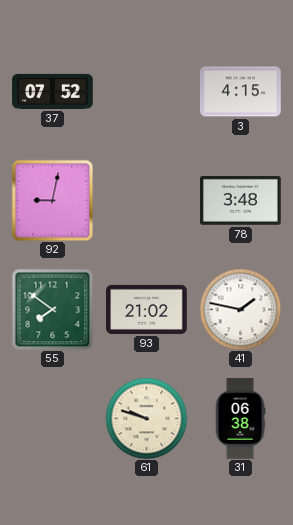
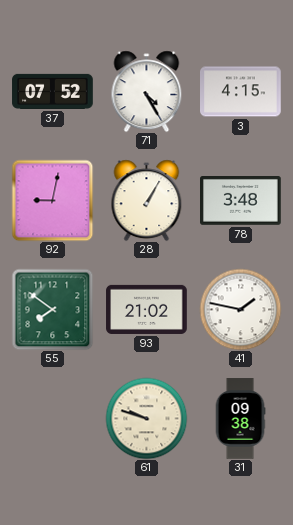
71: none -> 4:25 (147, 91)
28: none -> 1:05 (147, 200)
31: 06:38 -> 09:38 (240, 419)
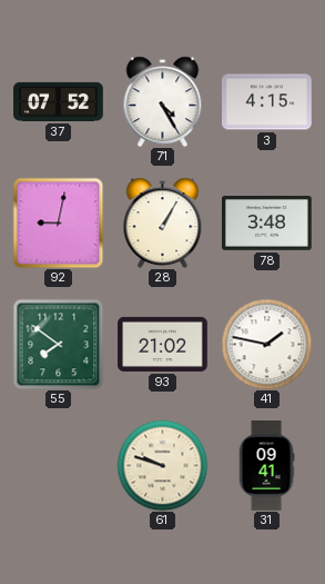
31: 09:38 -> 09:41 (266, 466)
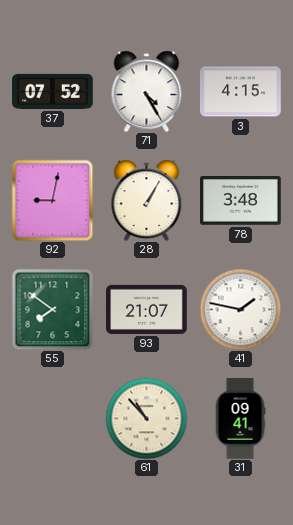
93: 21:02 -> 21:07 (147, 309)
61: 9:48 -> 10:53 (146, 418)
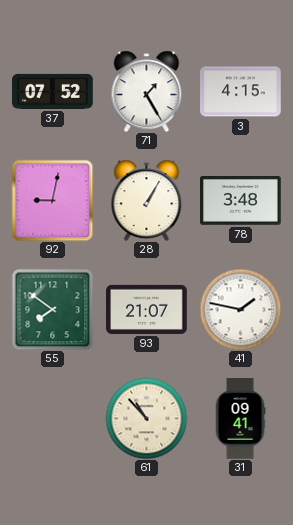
71: 4:25 -> 1:25 (147, 91)
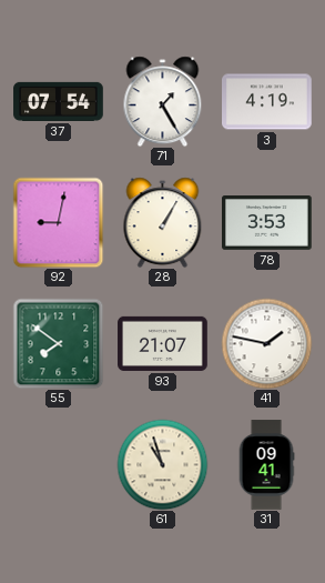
37: 07:52 -> 07:54 (59, 101)
3: 4:15 -> 4:19 (267, 102)
78: 3:48 -> 3:53 (267, 223)
61: 10:53 -> 10:57 (162, 464)
